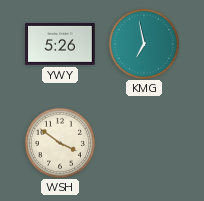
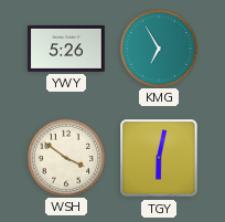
KMG: 6:58 -> 6:55 (159, 47)
TGY: none -> 6:02 (159, 158)
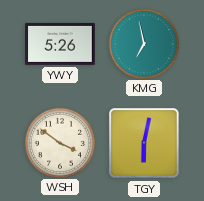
KMG: 6:55 -> 6:58 (144, 43)
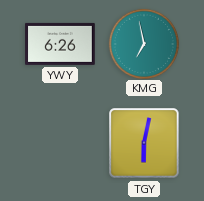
YWY: 5:26 -> 6:26 (60, 44)
WSH: 3:51 -> none (60, 142)
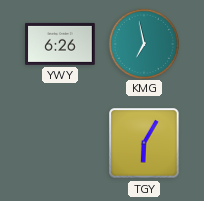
TGY: 6:02 -> 6:05 (144, 143)
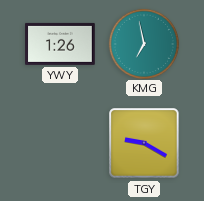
YWY: 6:26 -> 1:26 (60, 44)
TGY: 6:05 -> 9:20 (144, 143)
